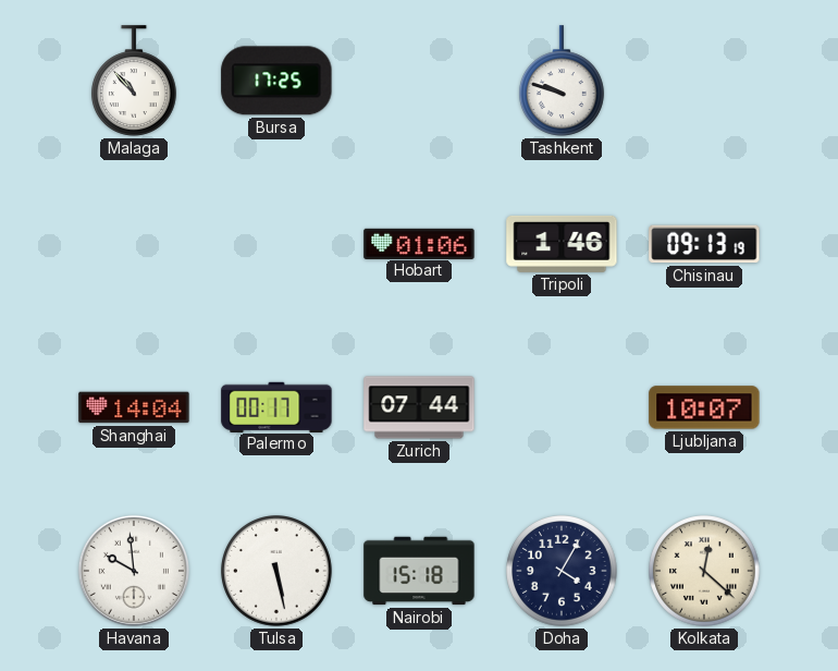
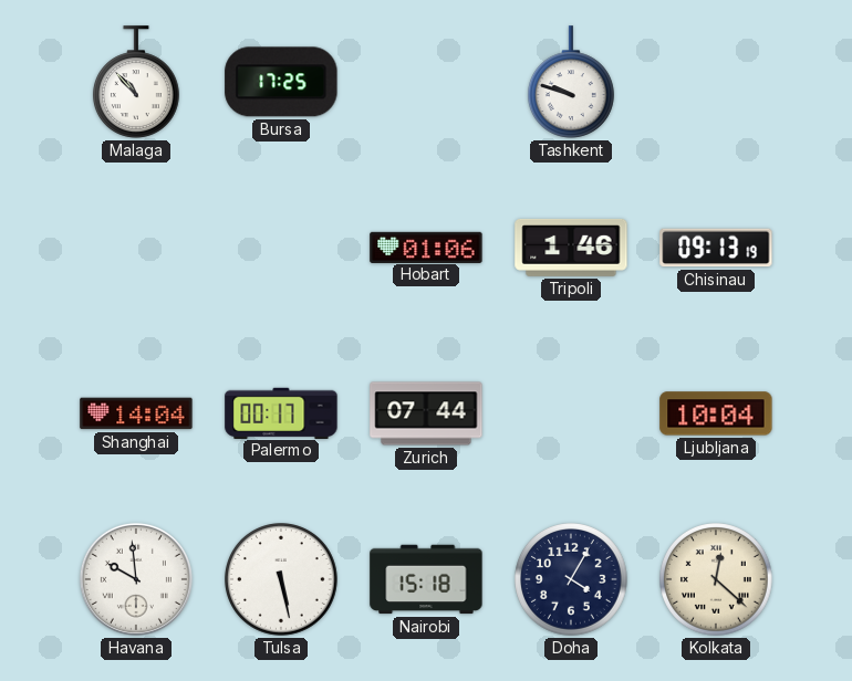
Ljubljana: 10:07 -> 10:04 (716, 413)
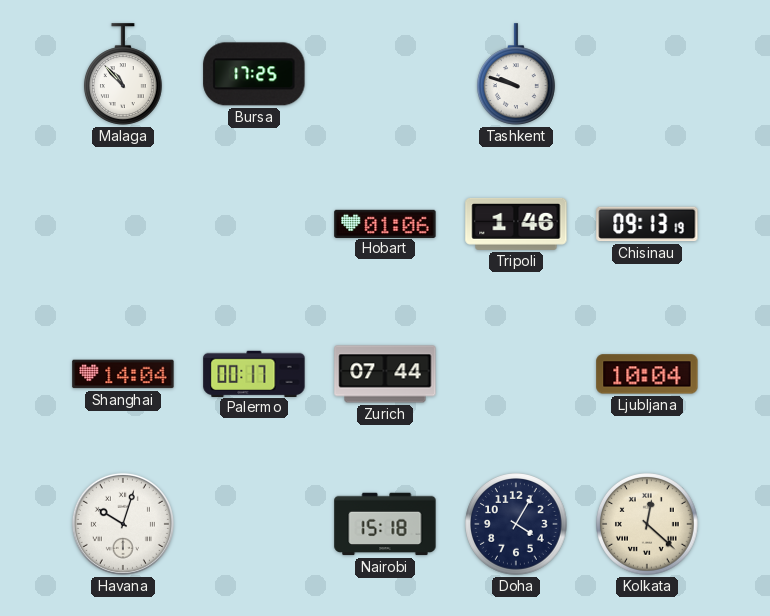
Havana: 9:59 -> 10:03 (123, 524)
Tulsa: 5:28 -> none (282, 580)
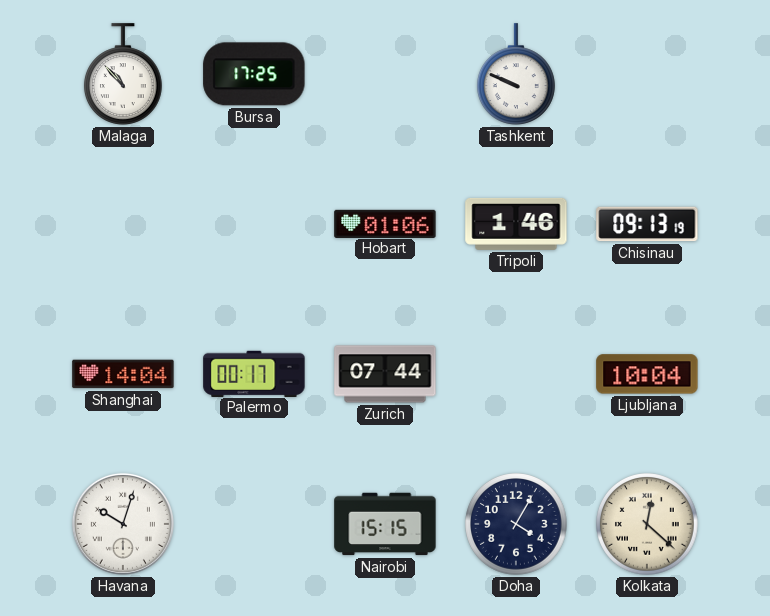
Tashkent: 9:48 -> 9:49 (516, 74)
Nairobi: 15:18 -> 15:15 (385, 524)
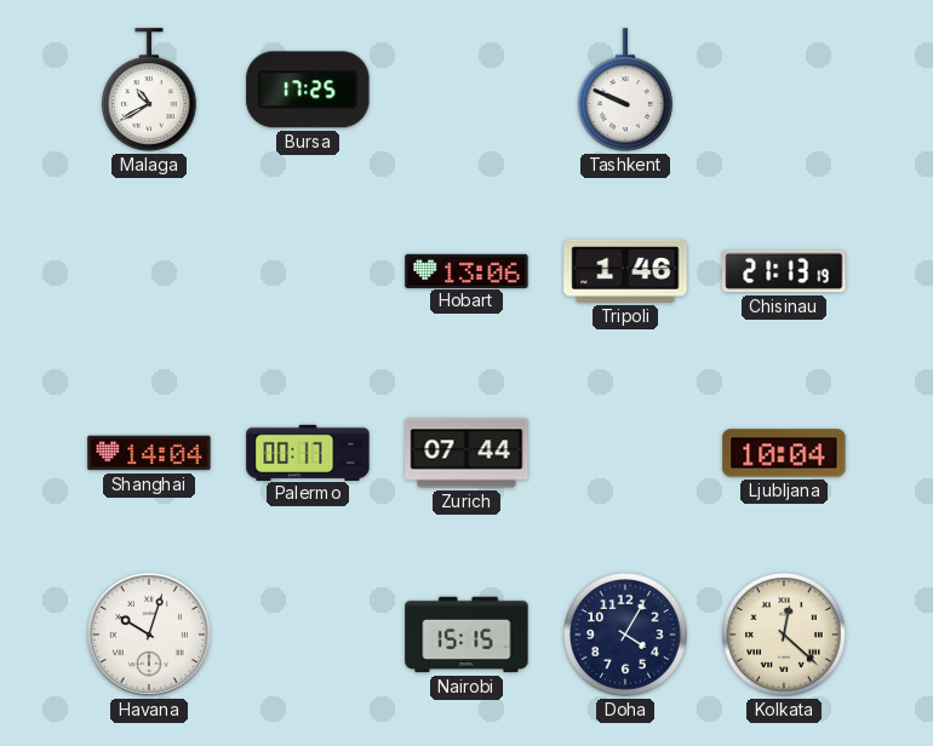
Malaga: 10:53 -> 10:40 (149, 90)
Hobart: 01:06 -> 13:06 (466, 270)
Chisinau: 09:13 -> 21:13 (784, 271)
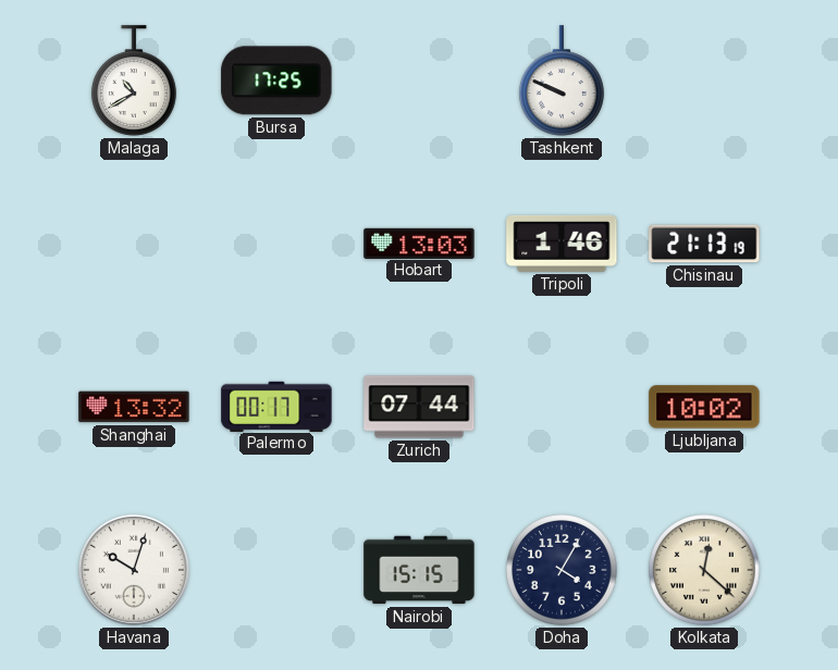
Hobart: 13:06 -> 13:03 (419, 243)
Shanghai: 14:04 -> 13:32 (134, 407)
Ljubljana: 10:04 -> 10:02 (704, 407)
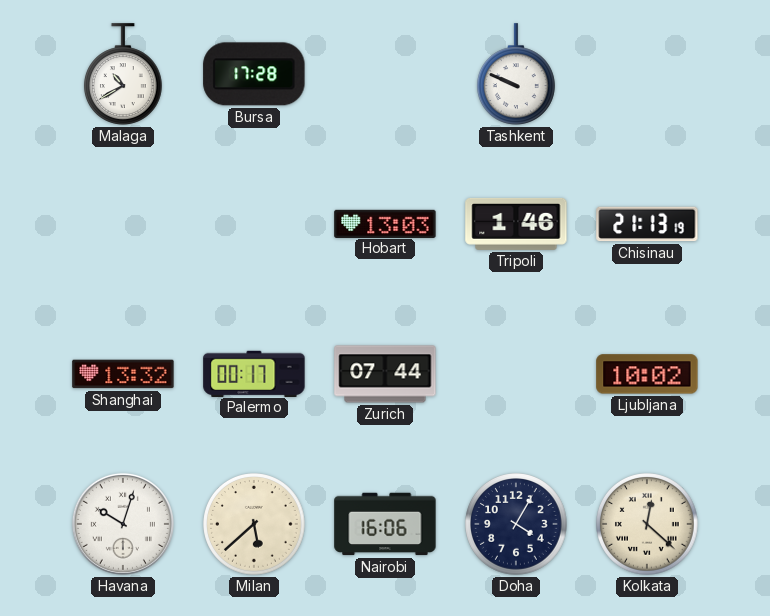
Bursa: 17:25 -> 17:28 (254, 74)
Milan: none -> 5:38 (255, 525)
Nairobi: 15:15 -> 16:06 (385, 524)
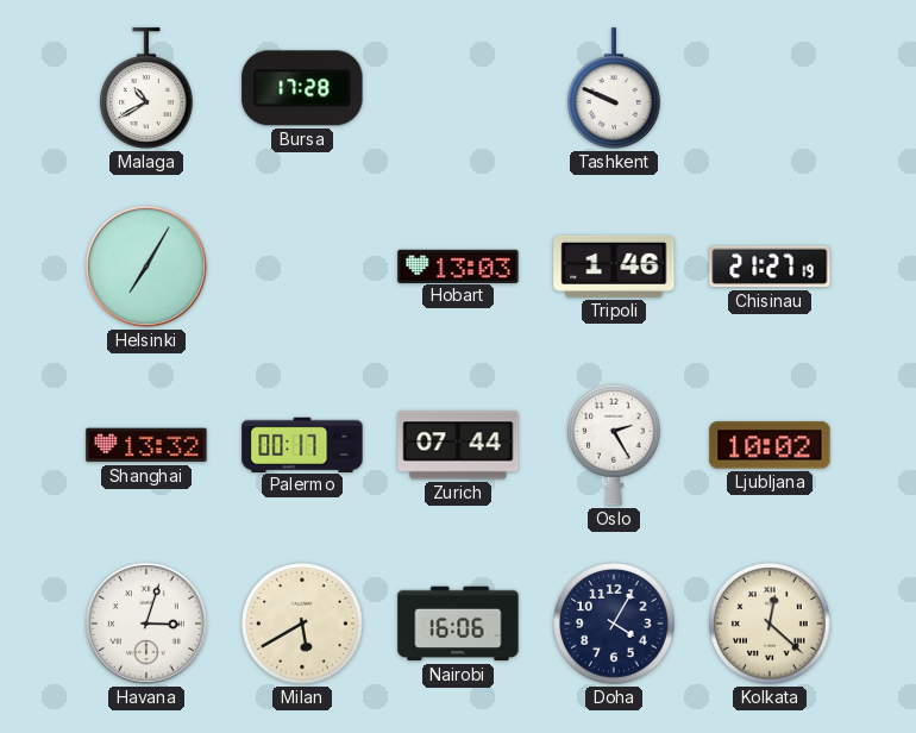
Helsinki: none -> 7:05 (146, 267)
Chisinau: 21:13 -> 21:27 (770, 267)
Oslo: none -> 2:25 (614, 445)
Havana: 10:03 -> 3:03 (146, 624)
Milan: 5:38 -> 5:40 (303, 625)
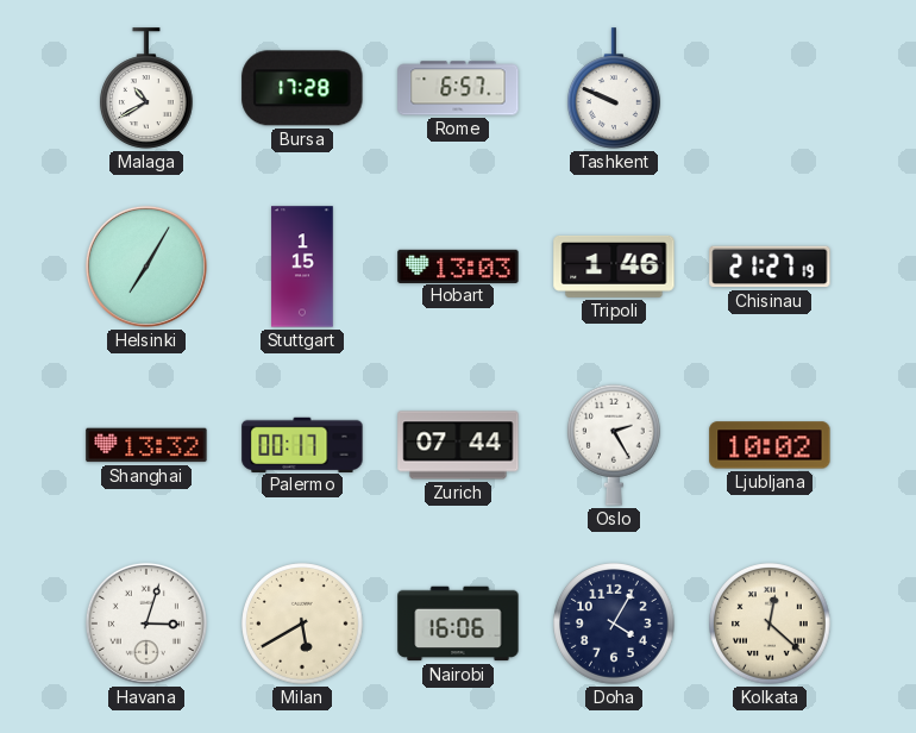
Rome: none -> 6:57 (458, 88)
Stuttgart: none -> 1:15 (302, 267)
